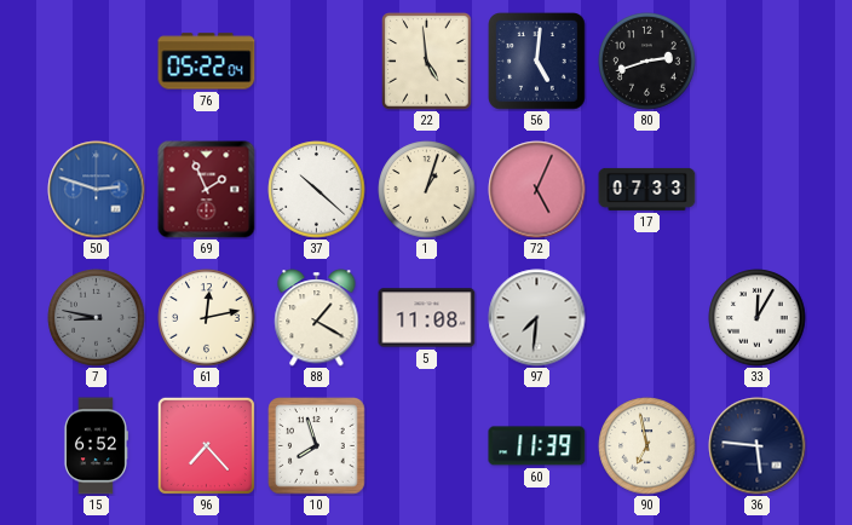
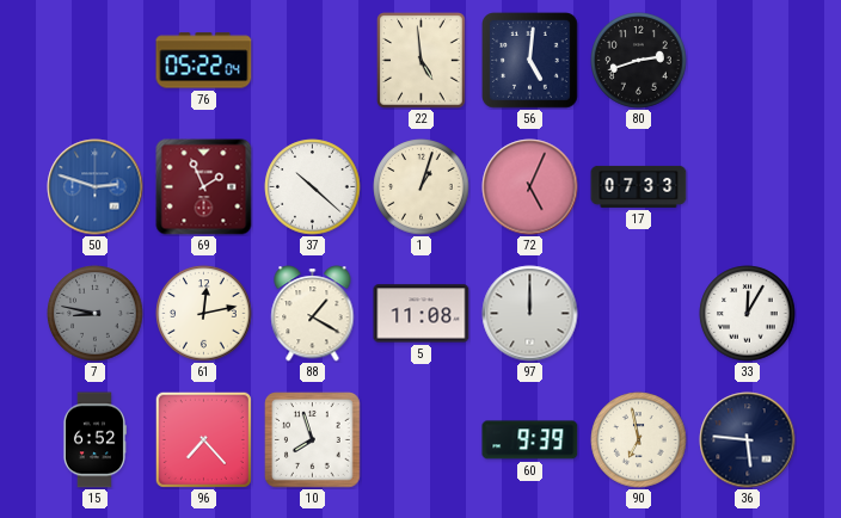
97: 7:31 -> 12:00 (530, 314)
60: 11:39 -> 9:39 (530, 440)
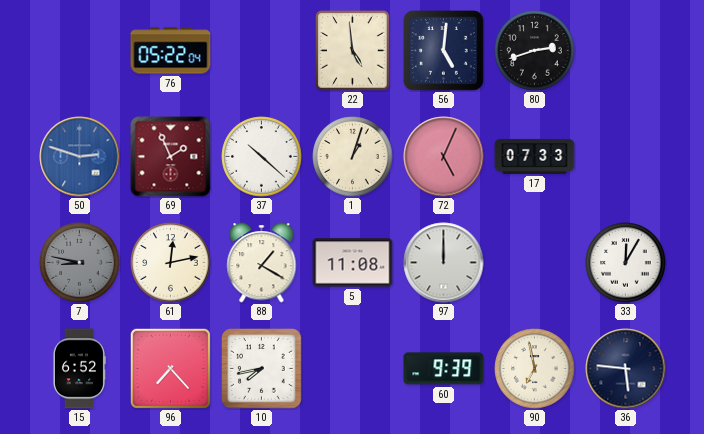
10: 7:57 -> 7:43 (262, 369)
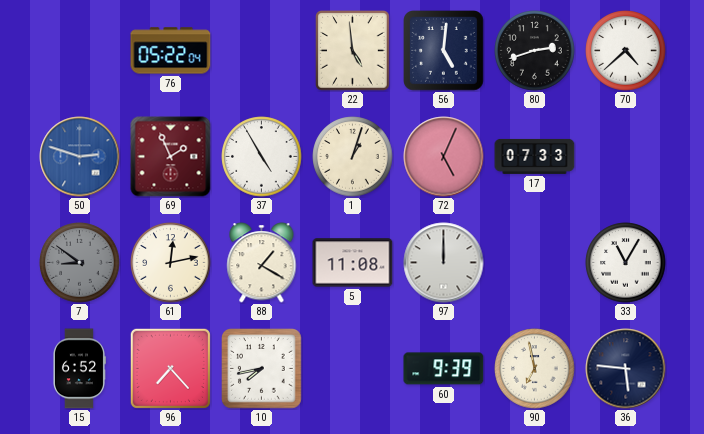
70: none -> 4:38 (626, 51)
37: 10:22 -> 4:55 (262, 157)
7: 8:47 -> 8:51 (80, 263)
33: 12:05 -> 11:05 (626, 263)
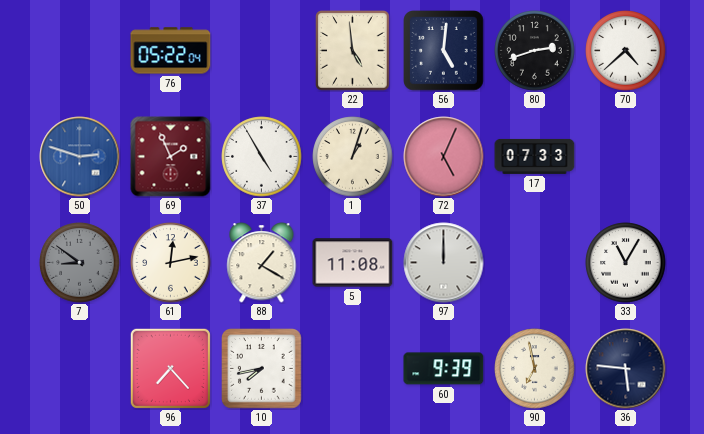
15: 6:52 -> none (79, 369)
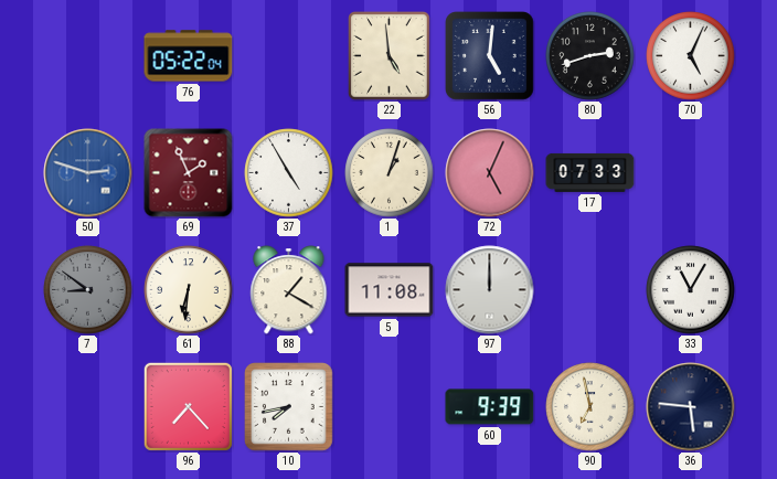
70: 4:38 -> 5:04 (691, 56)
61: 12:13 -> 6:31 (189, 290)
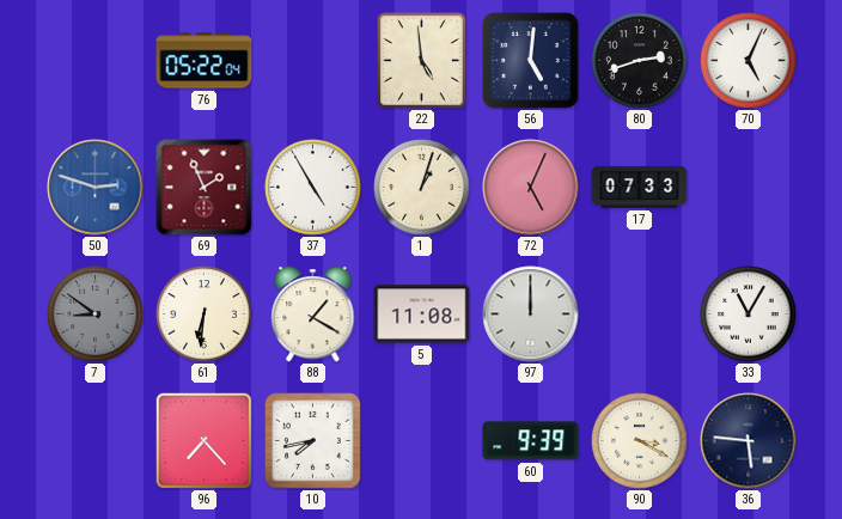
90: 6:58 -> 3:20 (640, 441)
